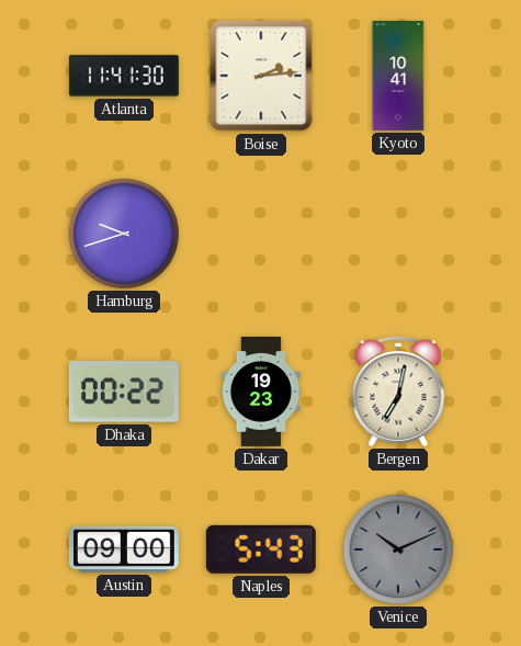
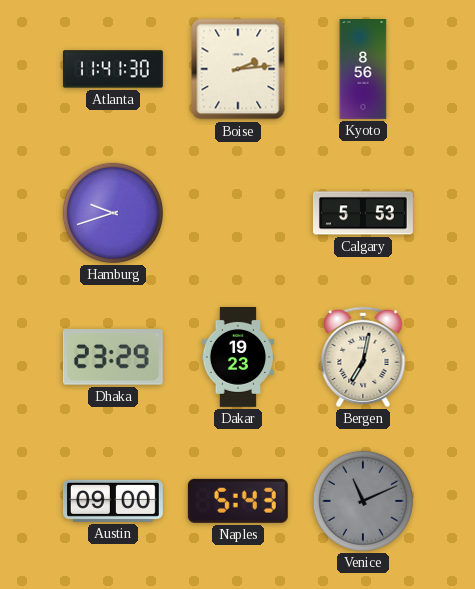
Kyoto: 10:41 -> 8:56 (363, 70)
Calgary: none -> 5:53 (363, 213)
Dhaka: 00:22 -> 23:29 (113, 357)
Venice: 10:11 -> 11:11 (363, 501)
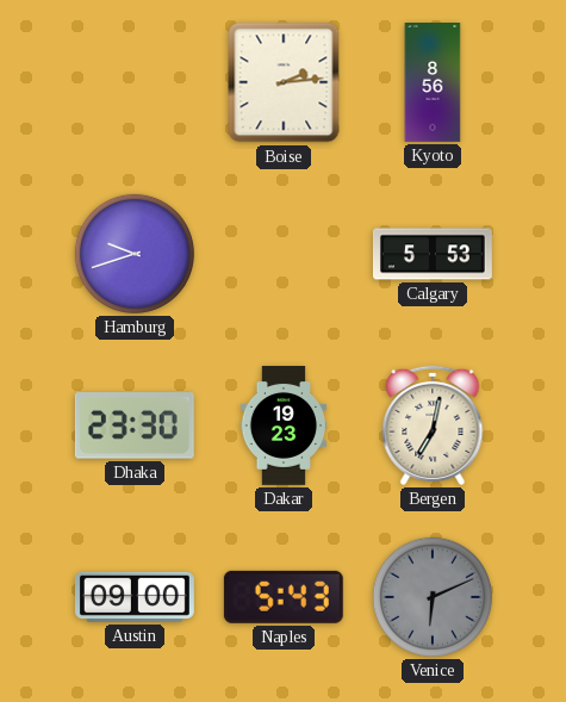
Atlanta: 11:41 -> none (113, 69)
Dhaka: 23:29 -> 23:30 (135, 425)
Venice: 11:11 -> 6:11 (433, 597)
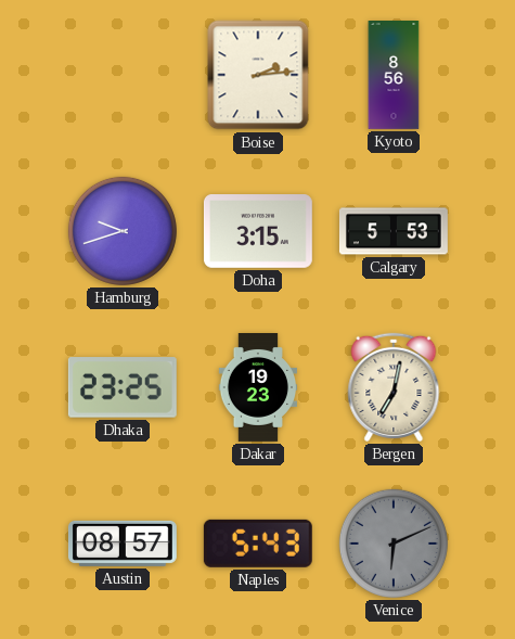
Doha: none -> 3:15 (258, 232)
Dhaka: 23:30 -> 23:25 (123, 387)
Austin: 09:00 -> 08:57 (123, 544)
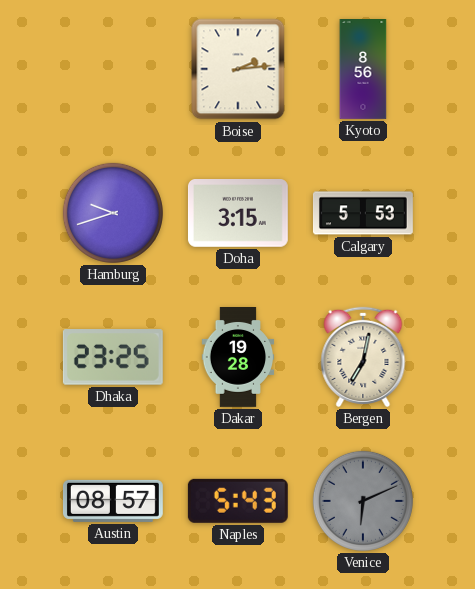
Dakar: 19:23 -> 19:28 (238, 358)
